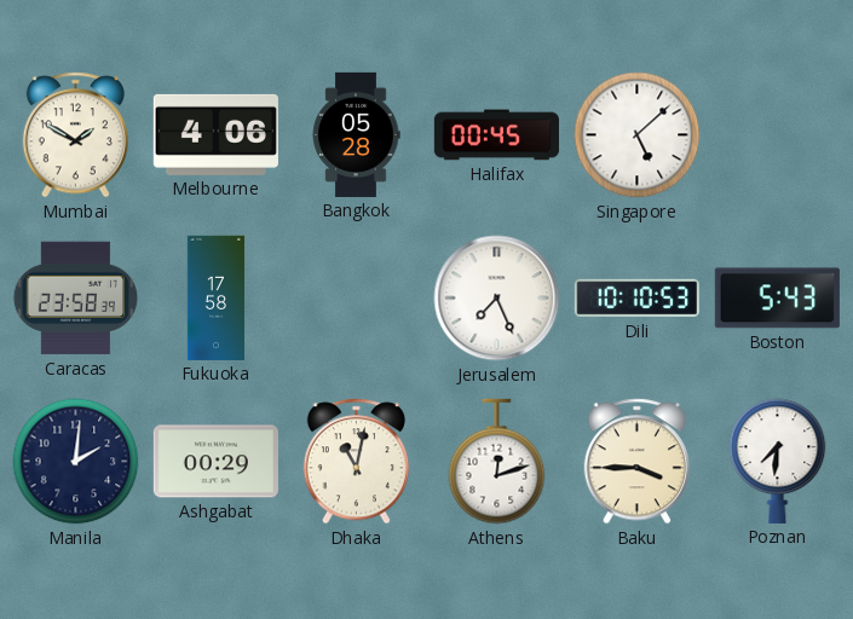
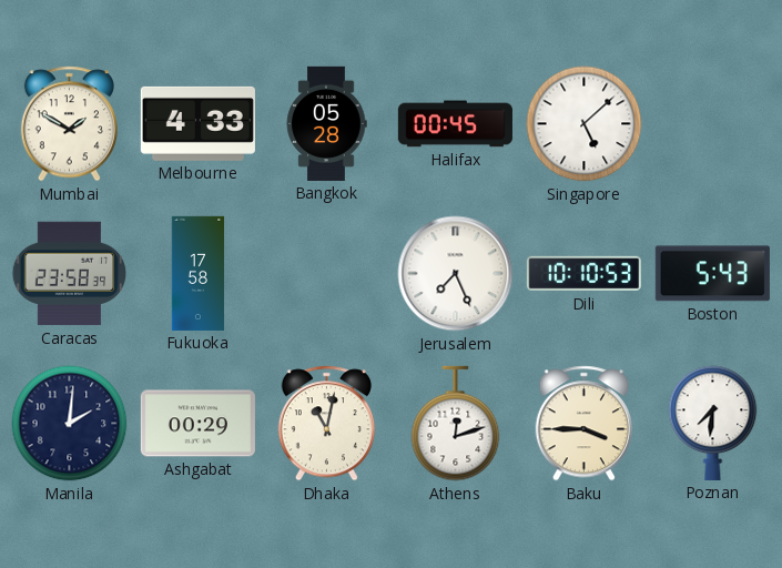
Melbourne: 4:06 -> 4:33 (197, 123)
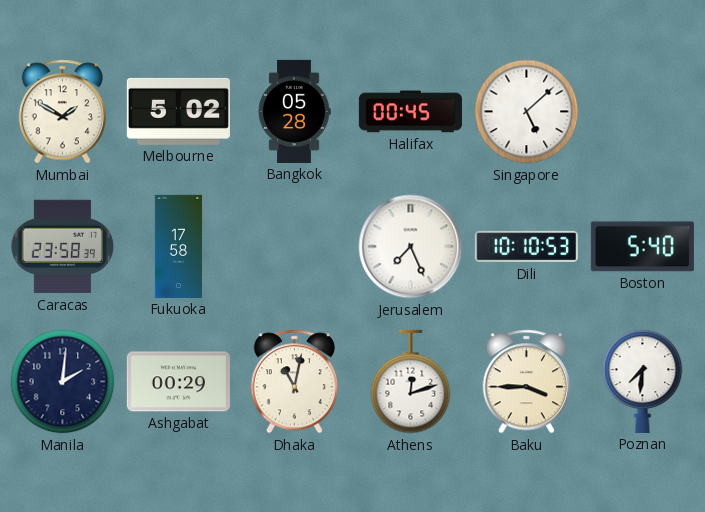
Melbourne: 4:33 -> 5:02 (178, 111)
Boston: 5:43 -> 5:40 (642, 247)
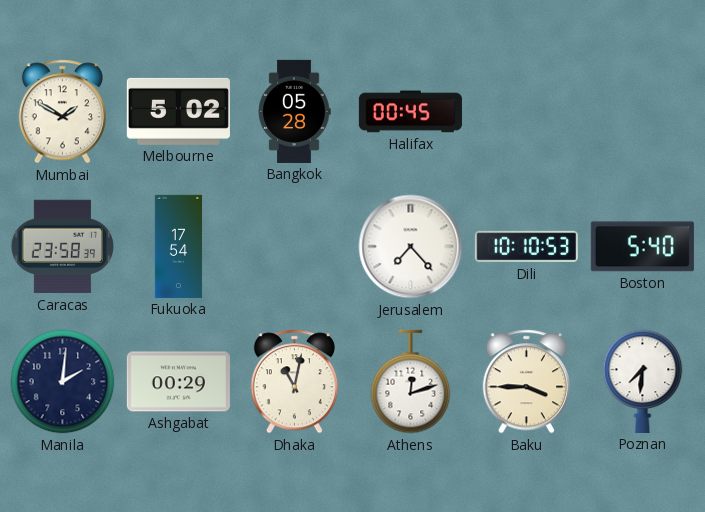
Singapore: 5:08 -> none (527, 112)
Fukuoka: 17:58 -> 17:54 (179, 246)
Jerusalem: 7:26 -> 7:23 (411, 247)
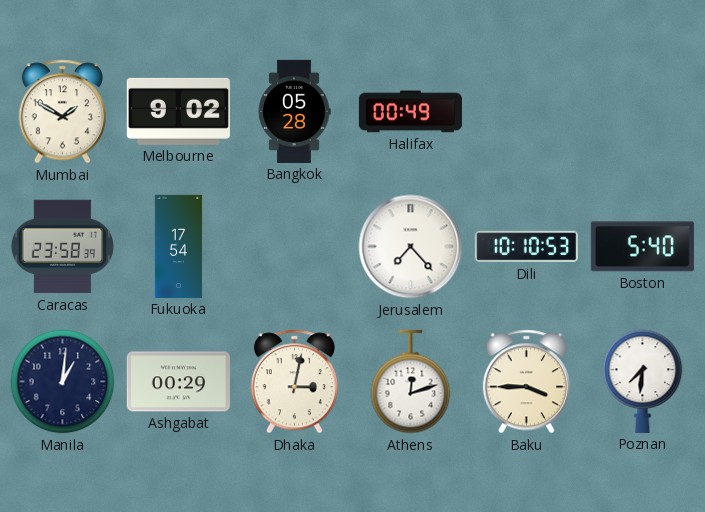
Melbourne: 5:02 -> 9:02 (178, 111)
Halifax: 00:45 -> 00:49 (410, 112)
Manila: 2:01 -> 1:01 (63, 382)
Dhaka: 11:02 -> 3:02 (294, 382)
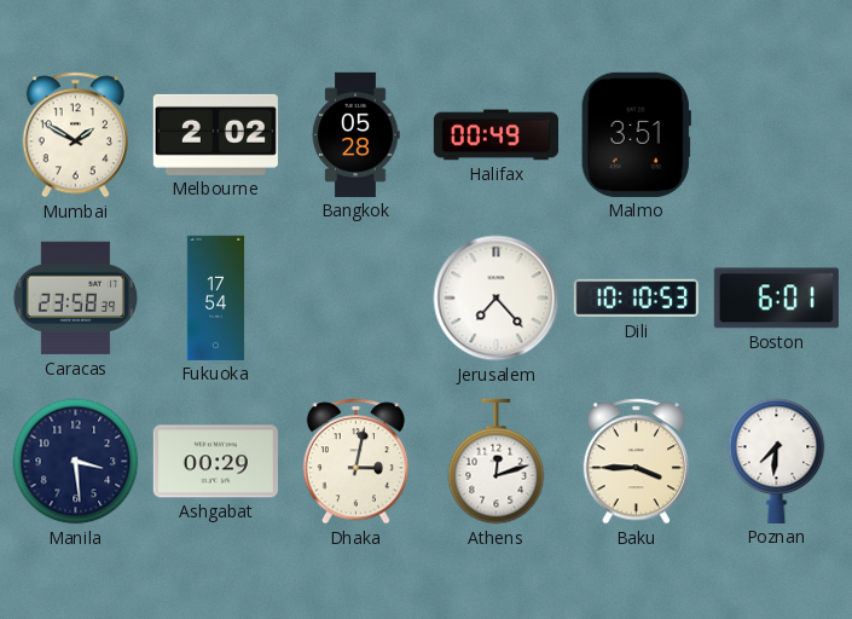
Melbourne: 9:02 -> 2:02 (215, 134)
Malmo: none -> 3:51 (636, 134)
Boston: 5:40 -> 6:01 (776, 299)
Manila: 1:01 -> 3:29 (76, 462)
